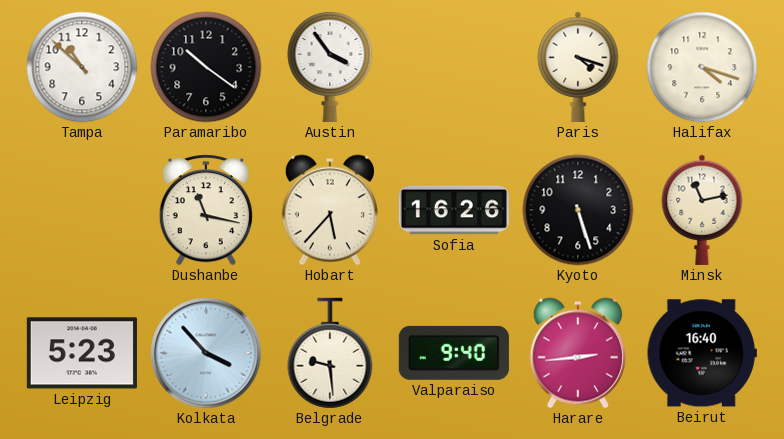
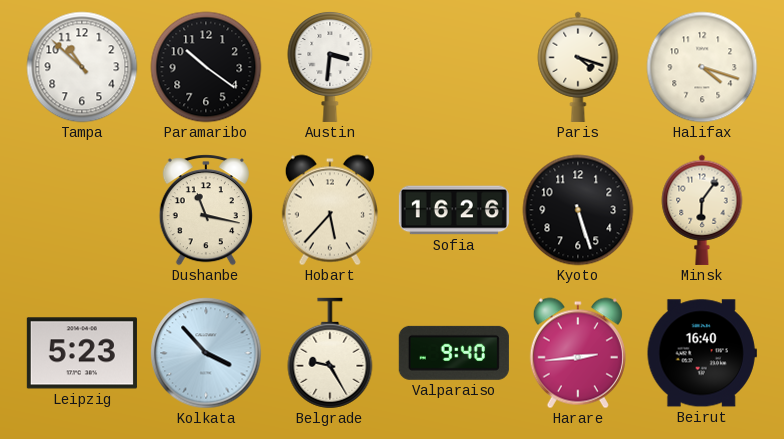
Austin: 3:54 -> 3:31 (330, 66)
Minsk: 11:13 -> 6:06 (702, 210)
Belgrade: 9:29 -> 9:25 (330, 353)
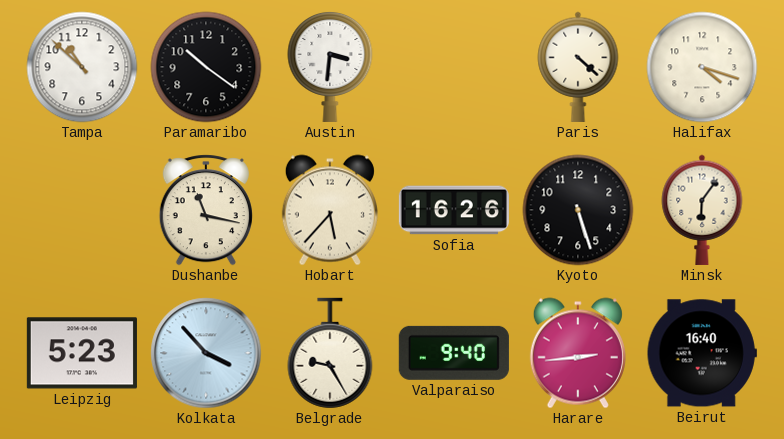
Paris: 4:18 -> 4:22 (578, 67)
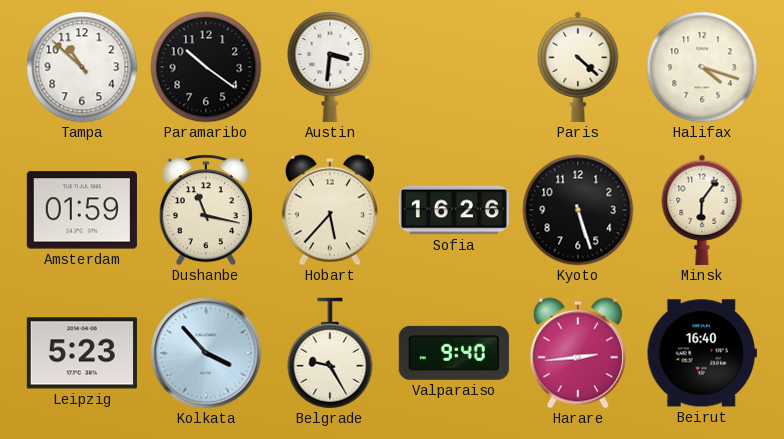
Amsterdam: none -> 01:59 (82, 210)
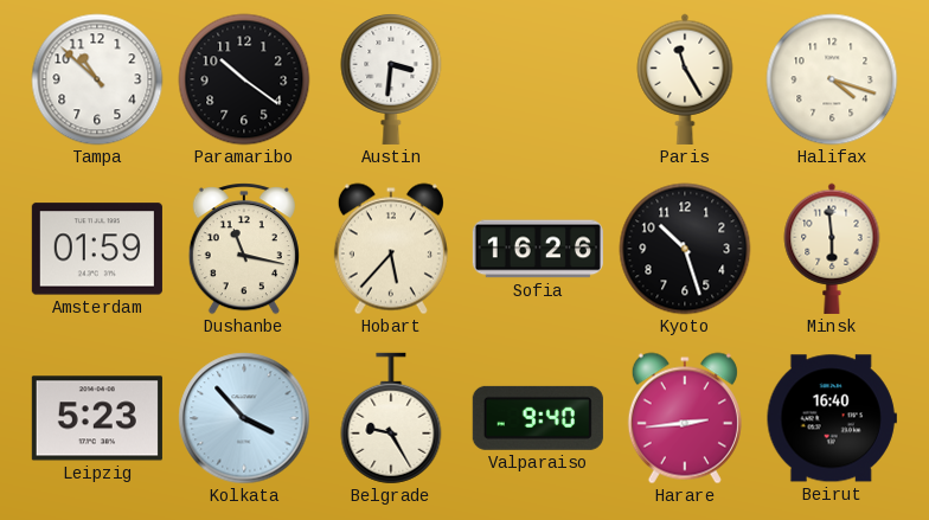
Paris: 4:22 -> 11:25 (685, 79)
Kyoto: 5:27 -> 10:27 (685, 249)
Minsk: 6:06 -> 5:59 (832, 249)
